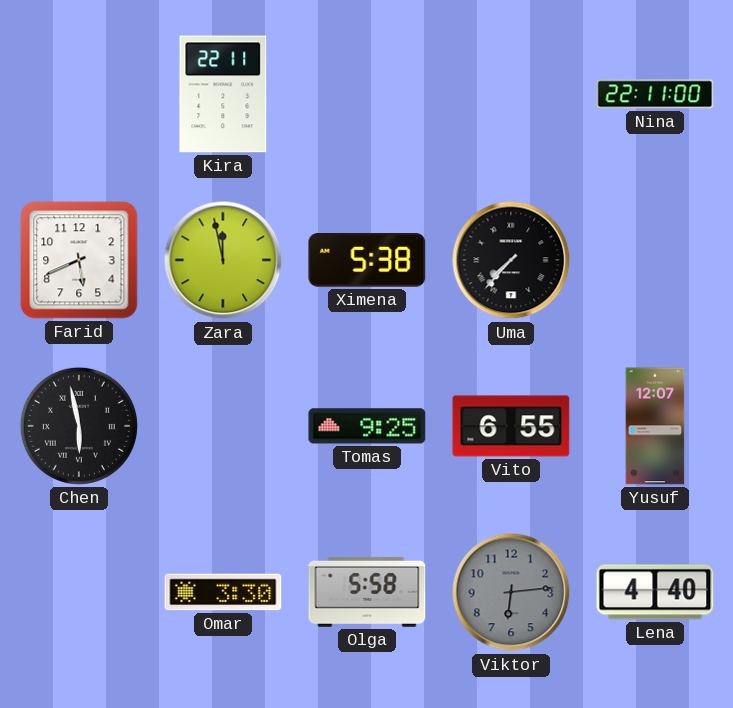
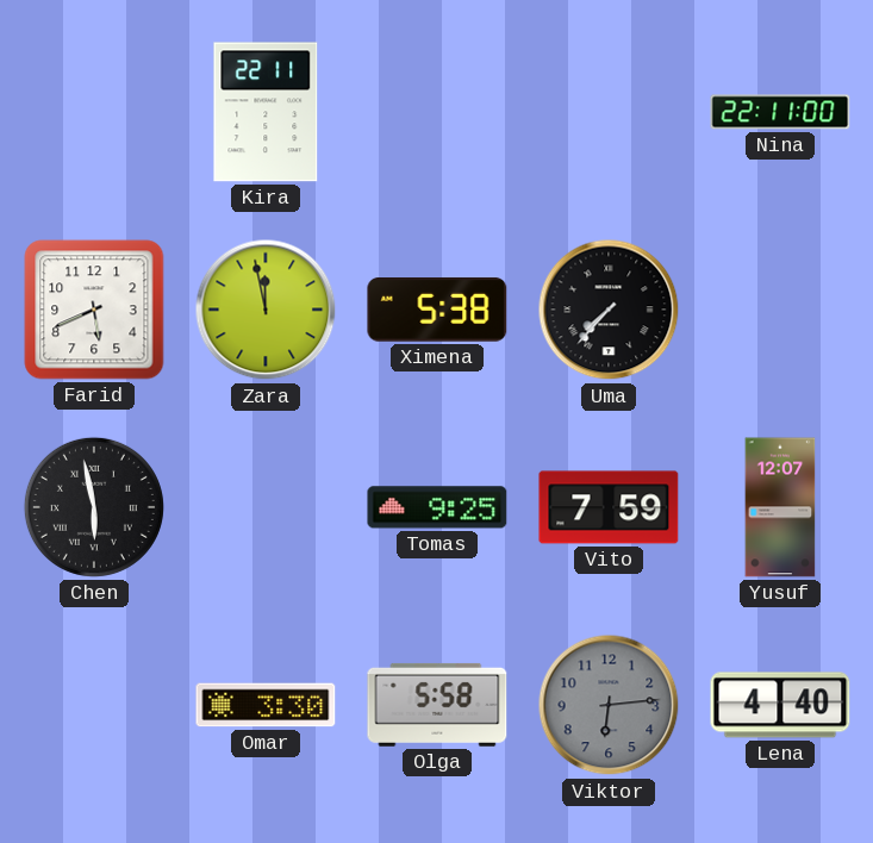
Vito: 6:55 -> 7:59 (609, 507)
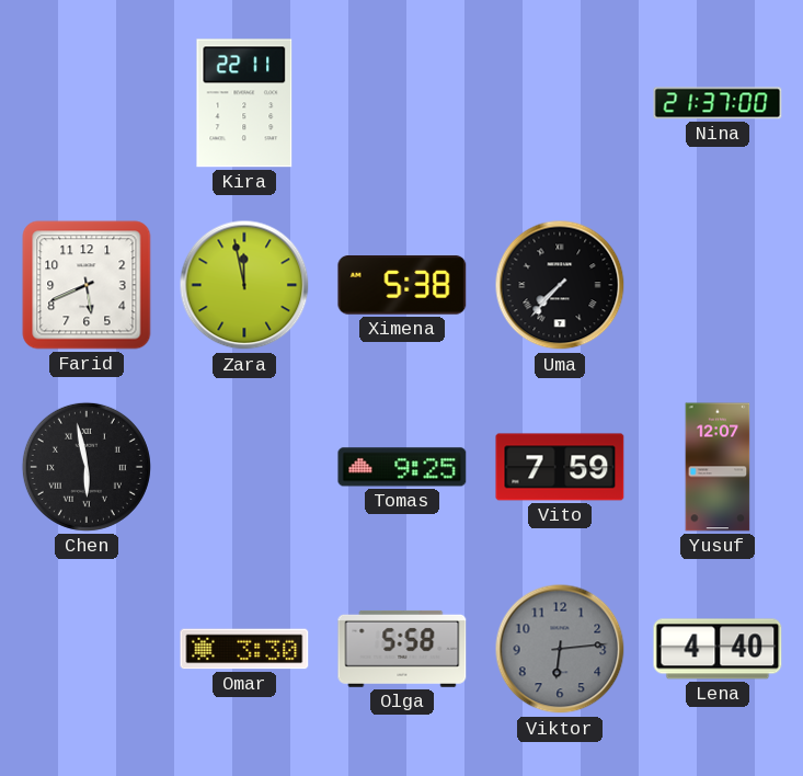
Nina: 22:11 -> 21:37 (718, 103)
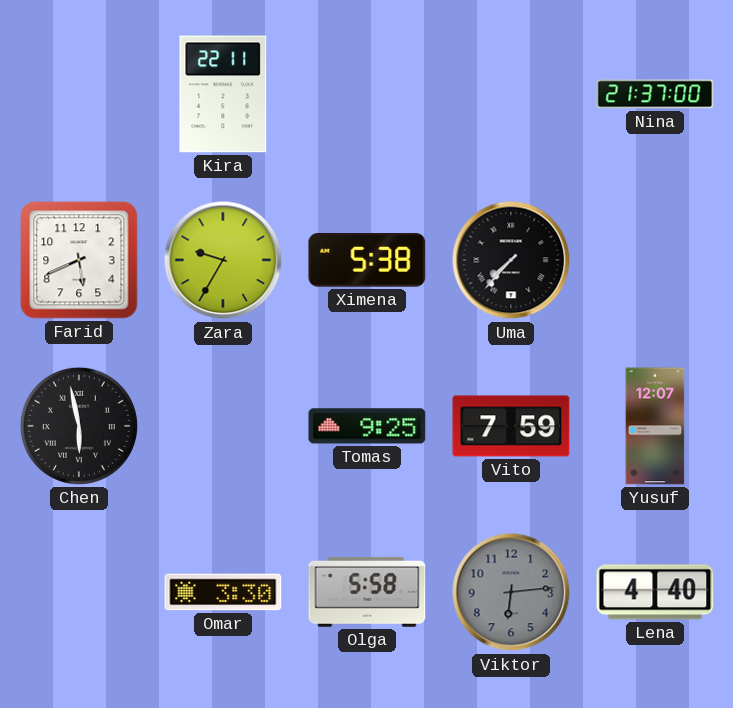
Zara: 11:58 -> 9:35 (223, 260)
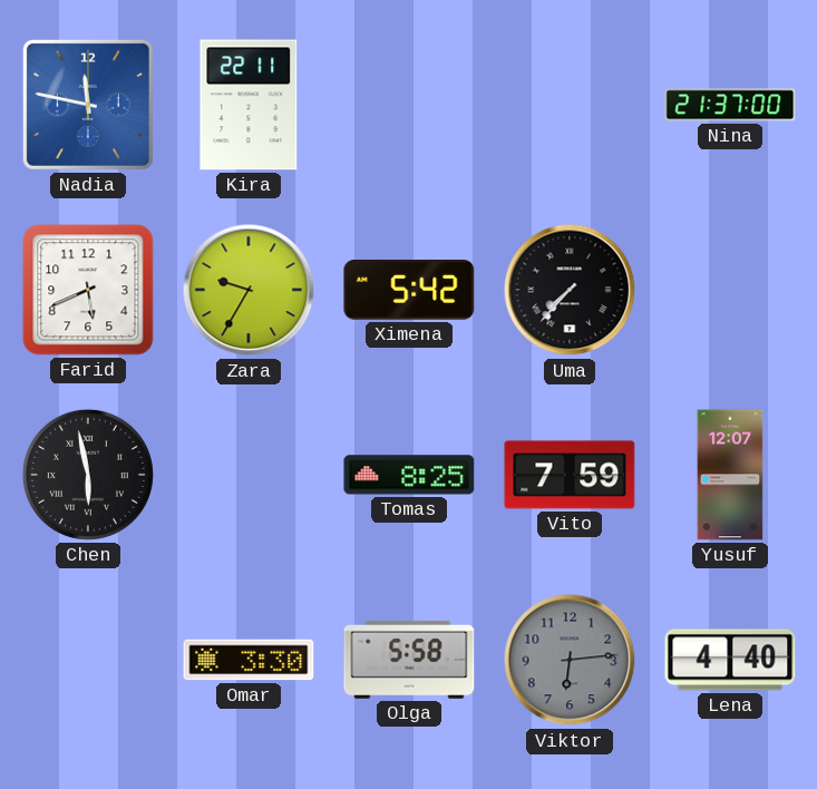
Nadia: none -> 11:47 (88, 105)
Ximena: 5:38 -> 5:42 (409, 291)
Tomas: 9:25 -> 8:25 (409, 475)
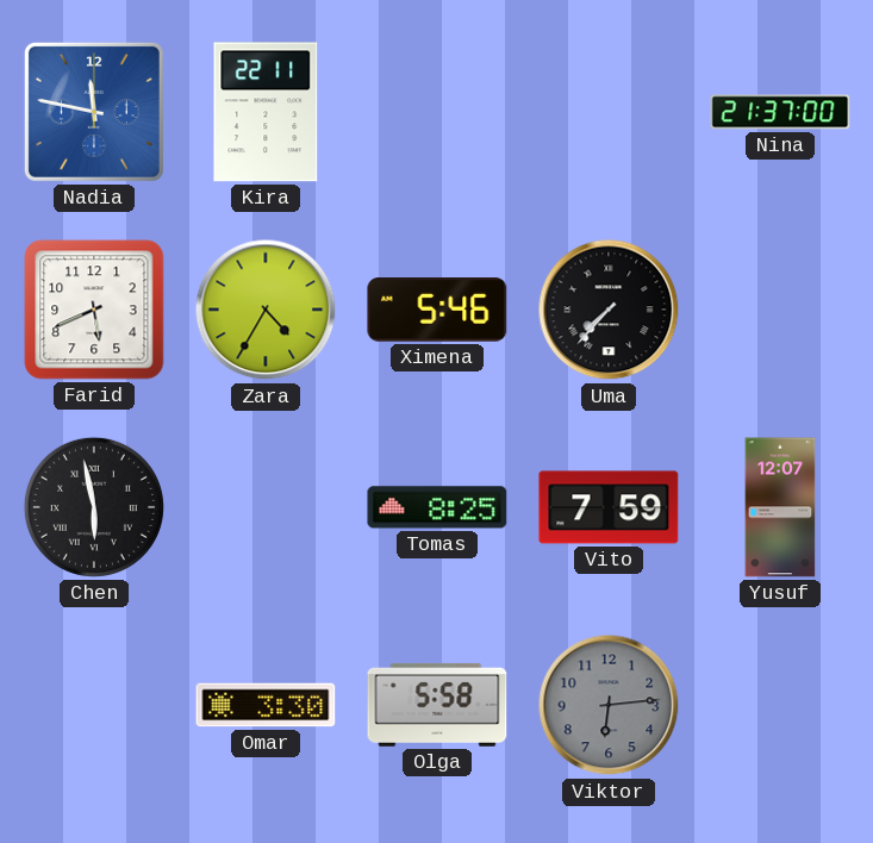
Zara: 9:35 -> 4:35 (266, 310)
Ximena: 5:42 -> 5:46 (437, 311)
Lena: 4:40 -> none (730, 660)
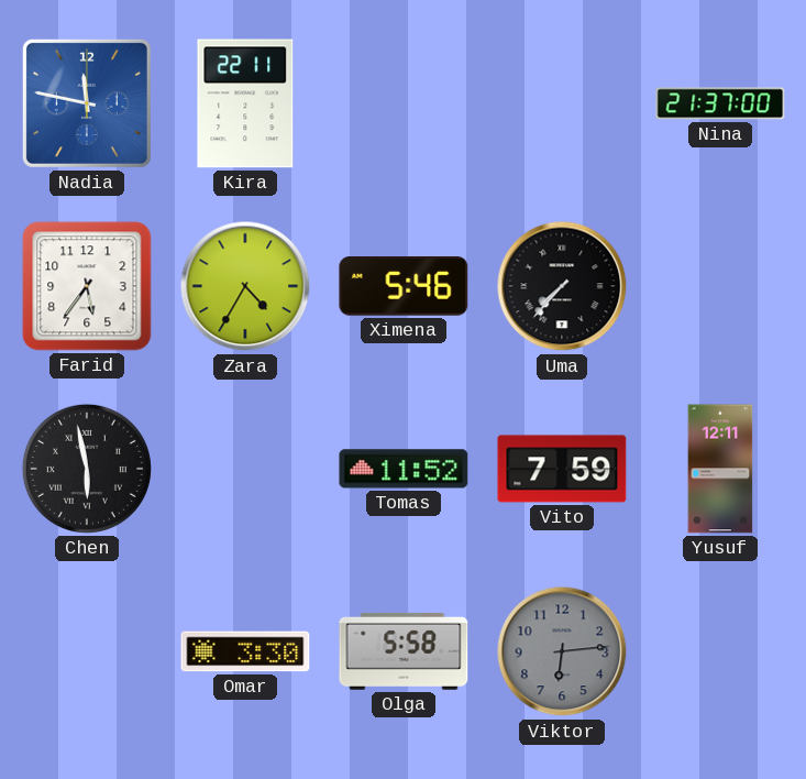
Farid: 5:41 -> 5:36 (87, 286)
Tomas: 8:25 -> 11:52 (404, 469)
Yusuf: 12:07 -> 12:11 (720, 469)
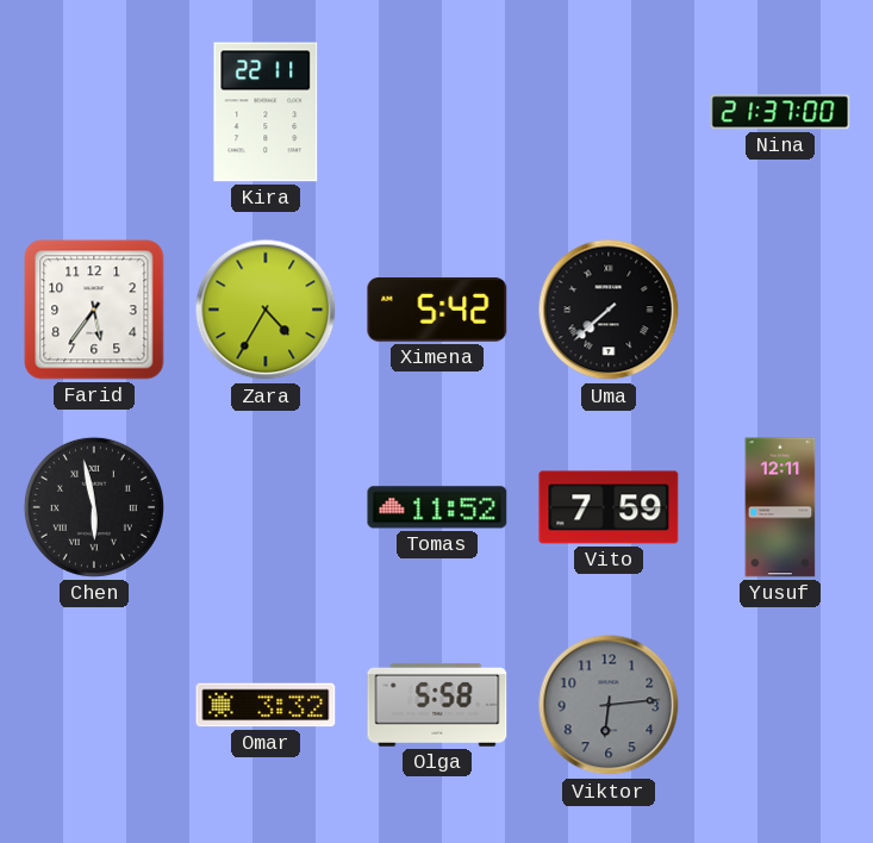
Nadia: 11:47 -> none (87, 103)
Ximena: 5:46 -> 5:42 (437, 311)
Uma: 7:37 -> 7:38 (609, 310)
Omar: 3:30 -> 3:32 (266, 705)
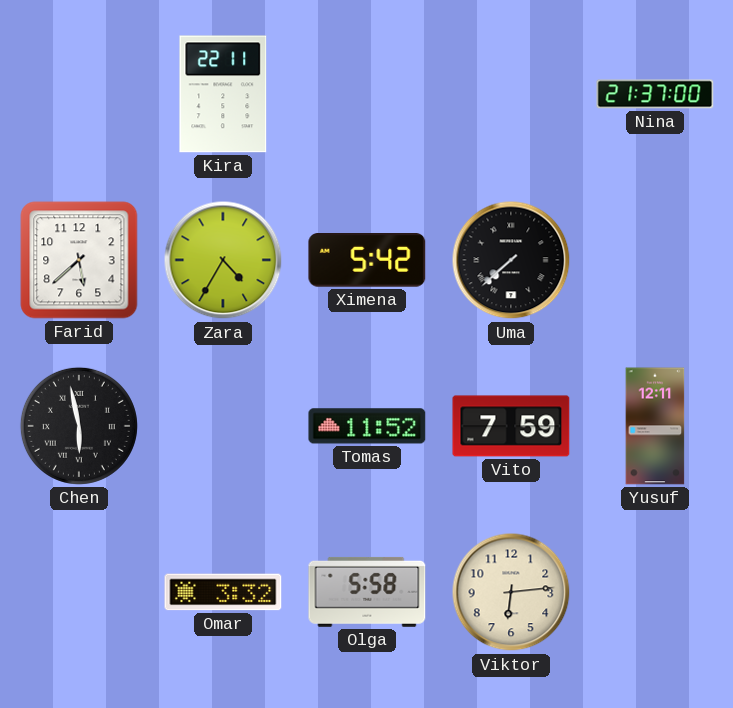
Farid: 5:36 -> 5:38 (79, 260)
Viktor dial: grey -> cream (511, 592)
